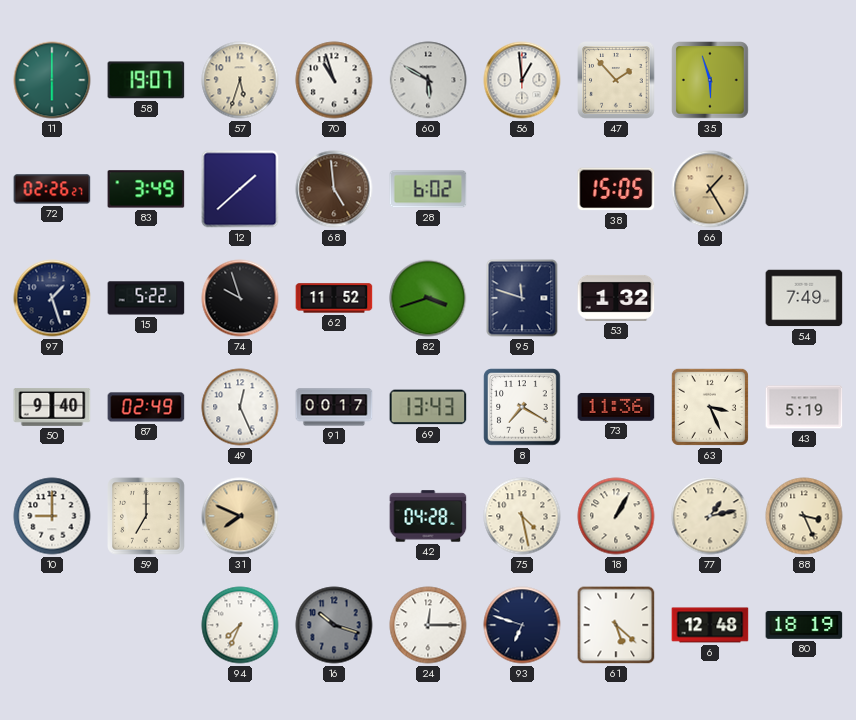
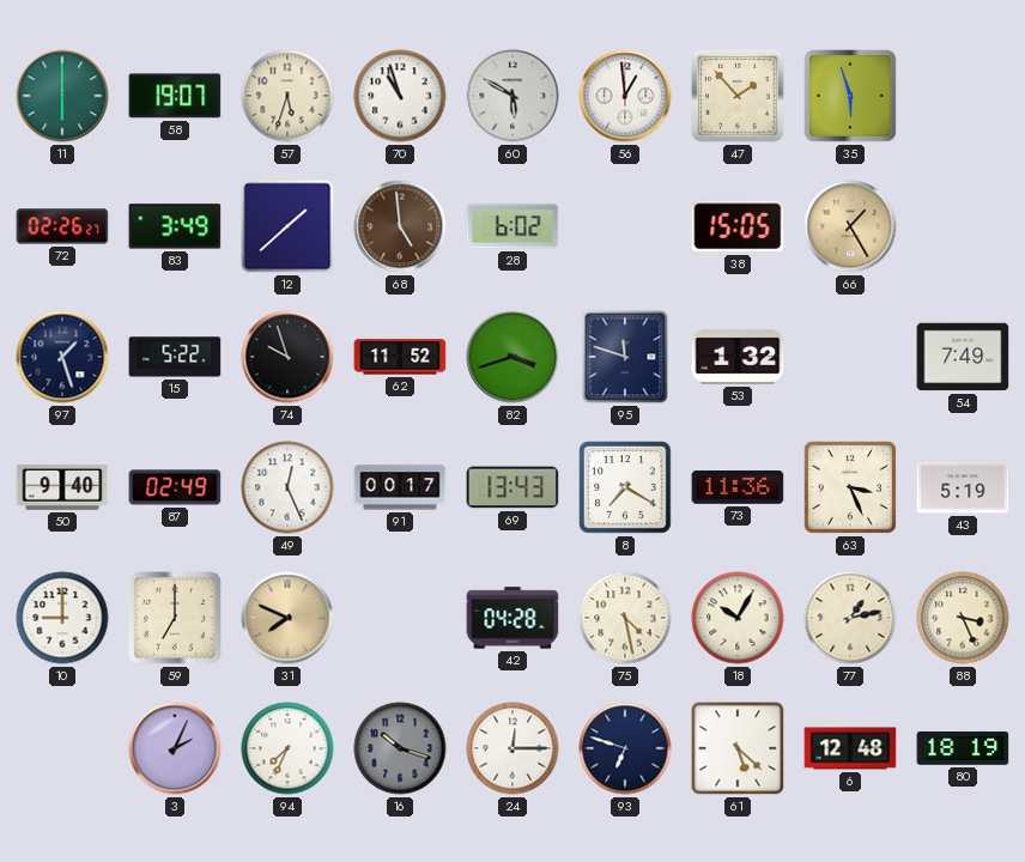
18: 1:05 -> 10:05 (738, 618)
3: none -> 2:04 (175, 748)
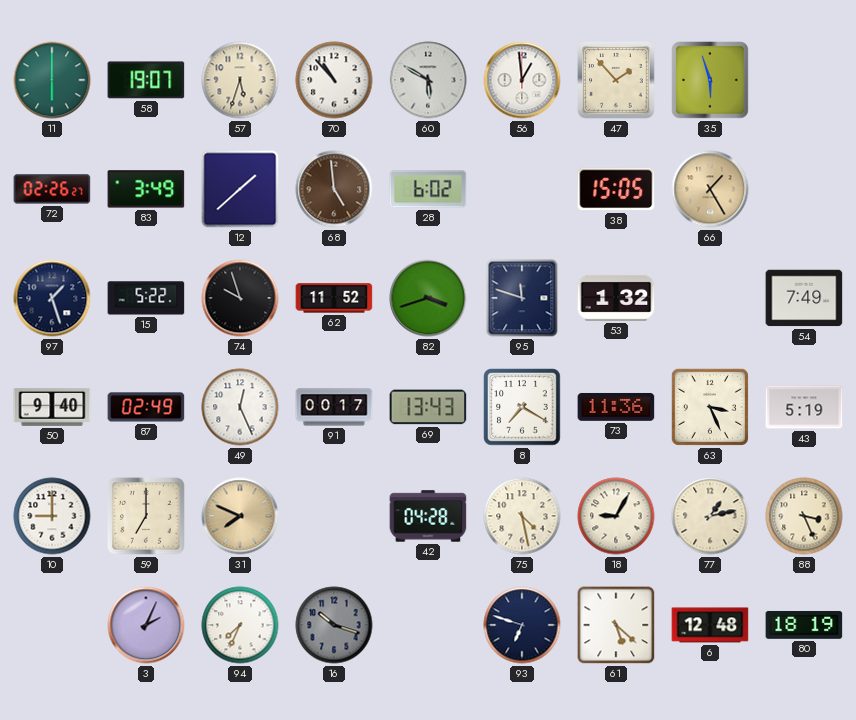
70: 10:57 -> 10:53 (334, 80)
18: 10:05 -> 9:05 (616, 516)
24: 12:15 -> none (512, 748)
